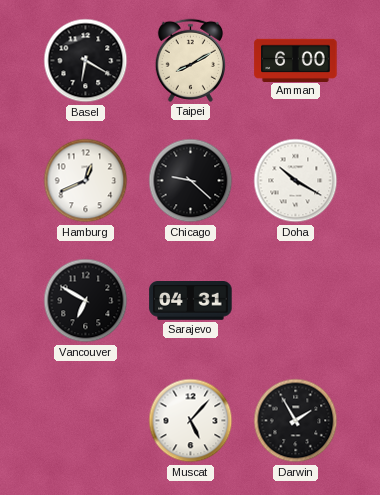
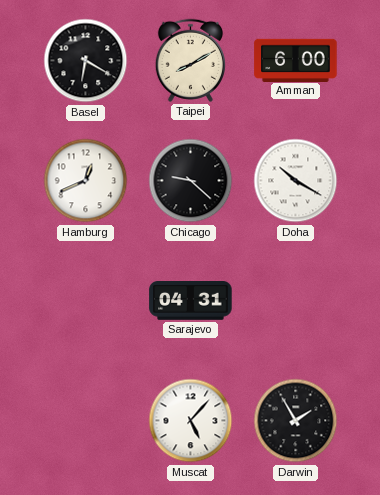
Vancouver: 6:50 -> none (86, 301)
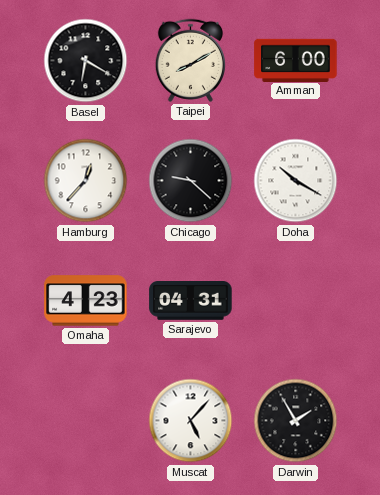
Hamburg: 12:41 -> 12:37 (86, 181)
Omaha: none -> 4:23 (86, 301)
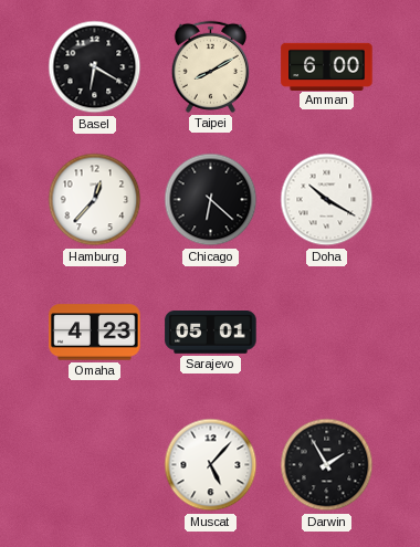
Chicago: 9:22 -> 6:22 (211, 200)
Sarajevo: 04:31 -> 05:01 (211, 333)
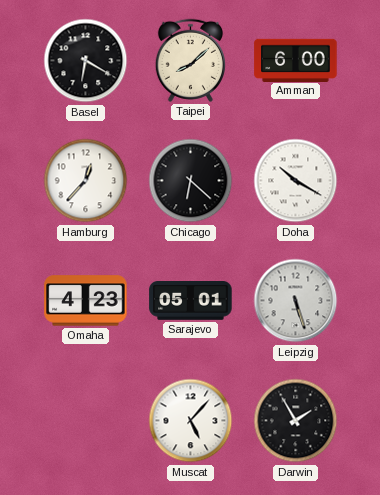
Taipei: 8:10 -> 8:08 (190, 60)
Leipzig: none -> 5:27 (296, 301)
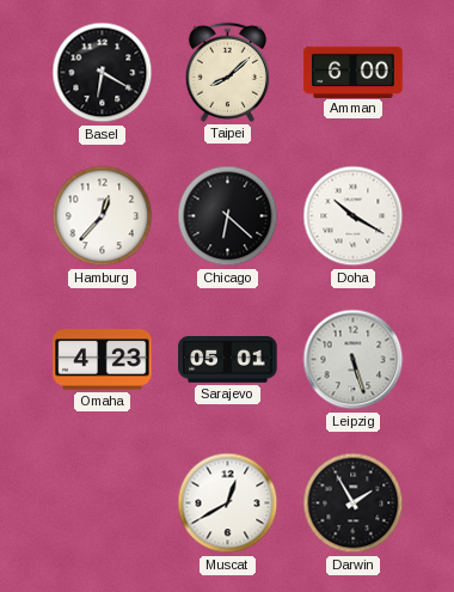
Muscat: 5:07 -> 12:40 (228, 503)
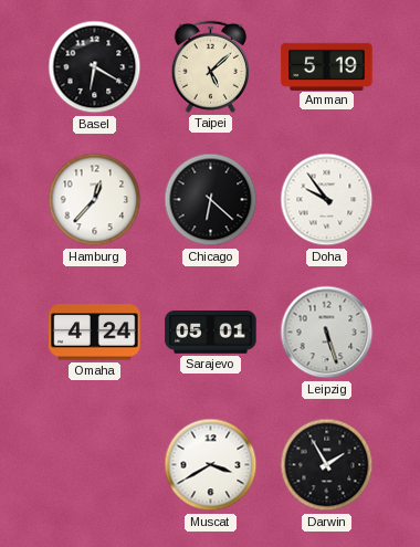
Taipei: 8:08 -> 5:08 (210, 66)
Amman: 6:00 -> 5:19 (327, 66)
Doha: 10:20 -> 9:54 (327, 200)
Omaha: 4:23 -> 4:24 (95, 333)
Muscat: 12:40 -> 3:40 (211, 465)
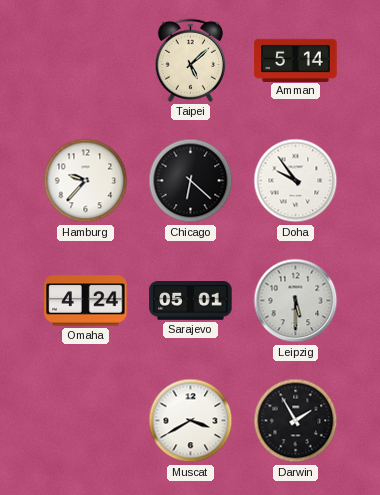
Basel: 6:20 -> none (95, 67)
Amman: 5:19 -> 5:14 (296, 60)
Hamburg: 12:37 -> 9:37 (86, 181)
Leipzig: 5:27 -> 5:30 (296, 301)
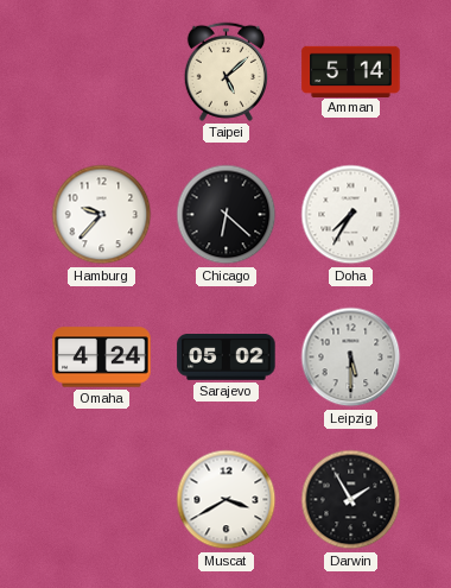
Doha: 9:54 -> 7:35 (351, 215)
Sarajevo: 05:01 -> 05:02 (227, 358)
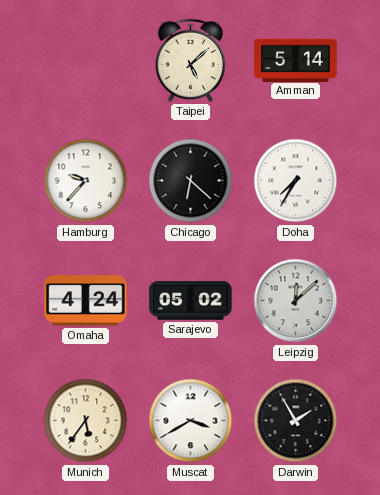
Leipzig: 5:30 -> 12:08 (296, 301)
Munich: none -> 5:36 (86, 421)
